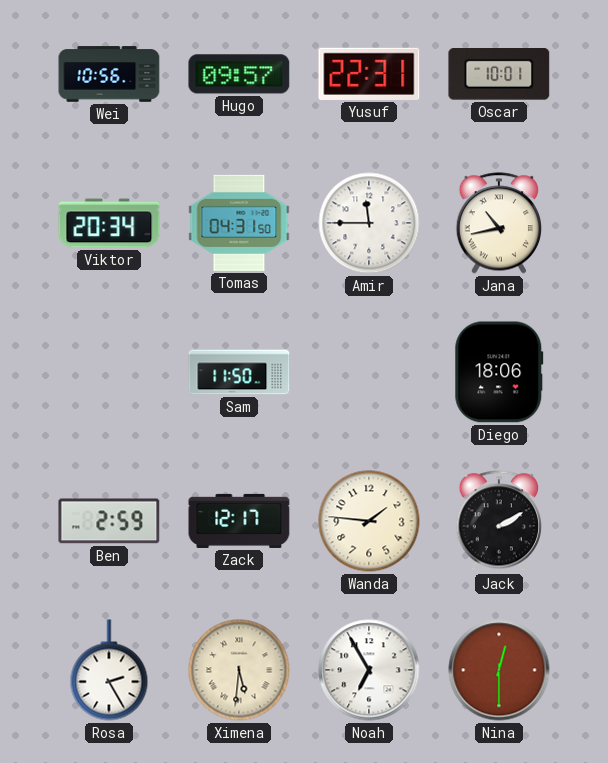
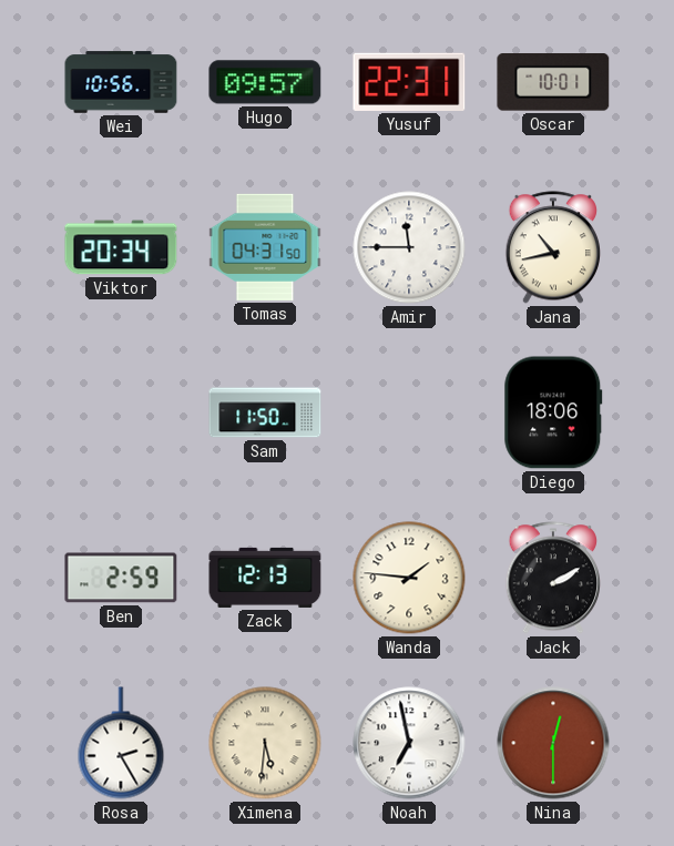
Zack: 12:17 -> 12:13 (265, 578)
Noah: 6:55 -> 6:58 (409, 743)
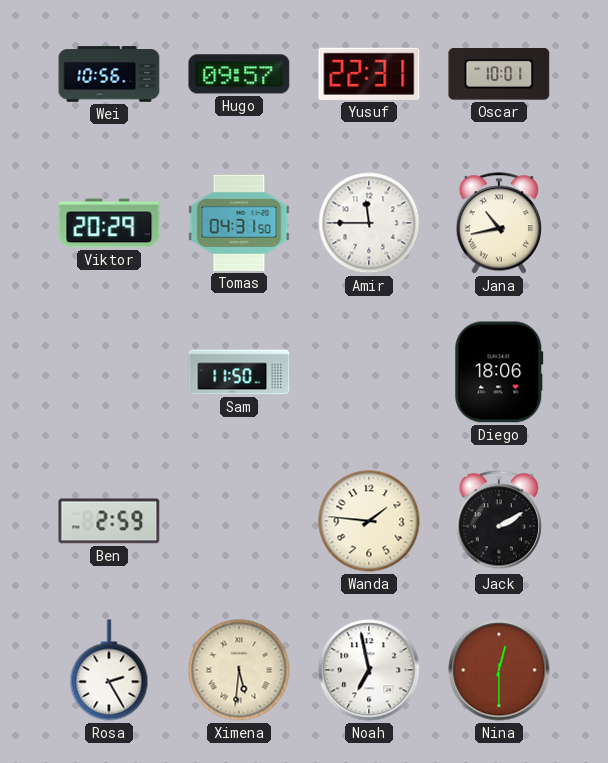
Viktor: 20:34 -> 20:29 (109, 223)
Zack: 12:13 -> none (265, 578)
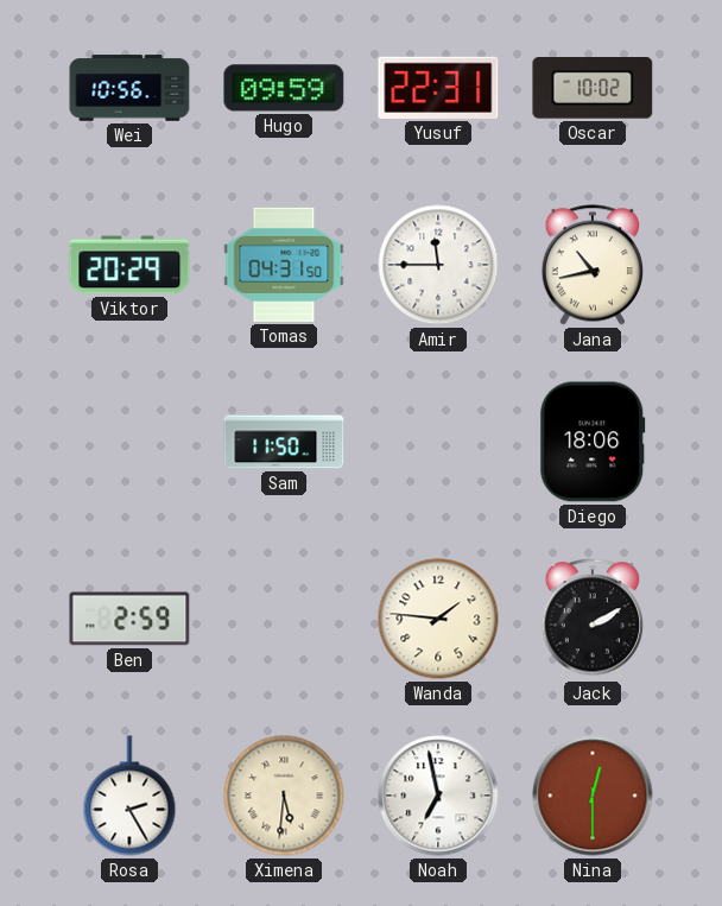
Hugo: 09:57 -> 09:59 (284, 88)
Oscar: 10:01 -> 10:02 (593, 89)
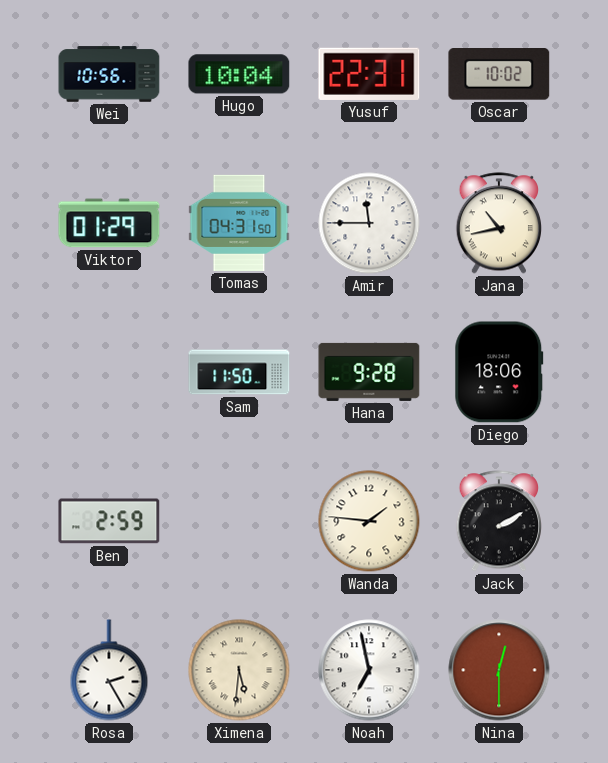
Hugo: 09:59 -> 10:04 (239, 74)
Viktor: 20:29 -> 01:29 (109, 223)
Hana: none -> 9:28 (369, 372)
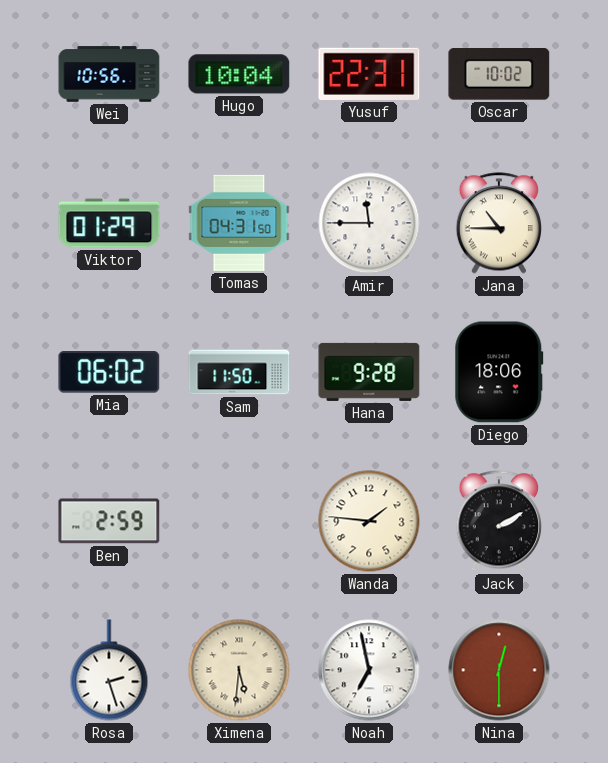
Jana: 10:43 -> 10:45 (498, 223)
Mia: none -> 06:02 (109, 372)
Rosa: 2:25 -> 2:27 (109, 670)
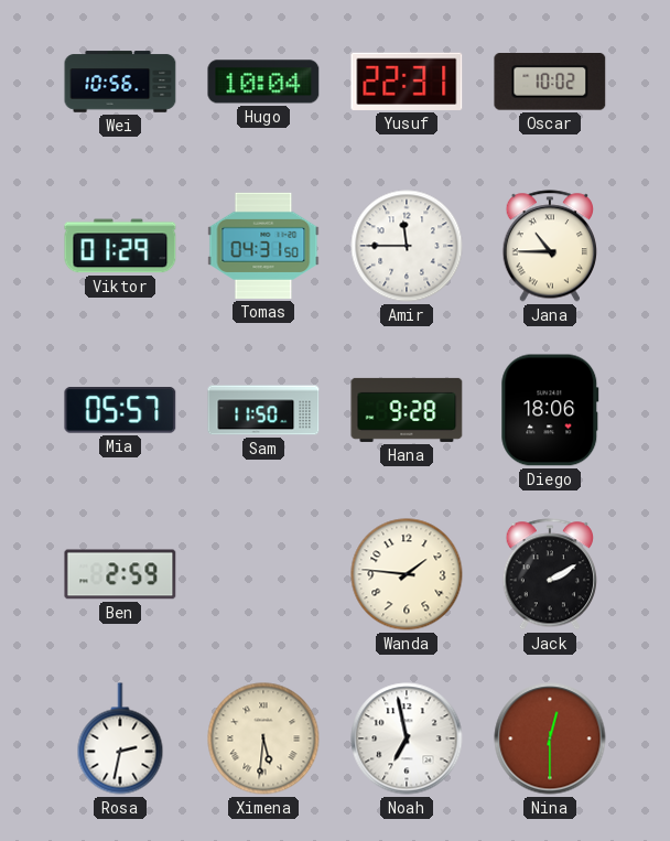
Mia: 06:02 -> 05:57 (120, 410)
Rosa: 2:27 -> 2:32 (120, 738)
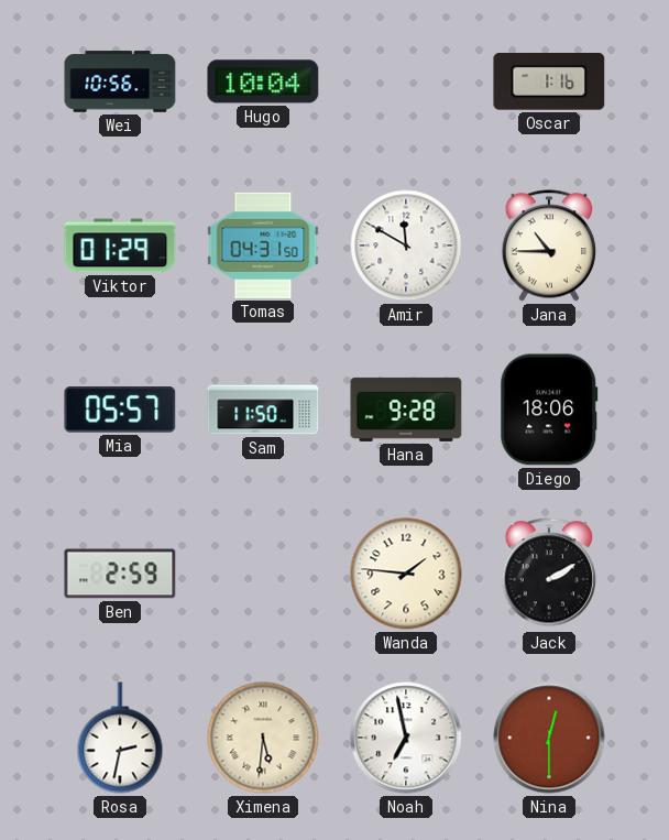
Yusuf: 22:31 -> none (407, 82)
Oscar: 10:02 -> 1:16 (549, 83)
Amir: 11:45 -> 11:50 (406, 246)
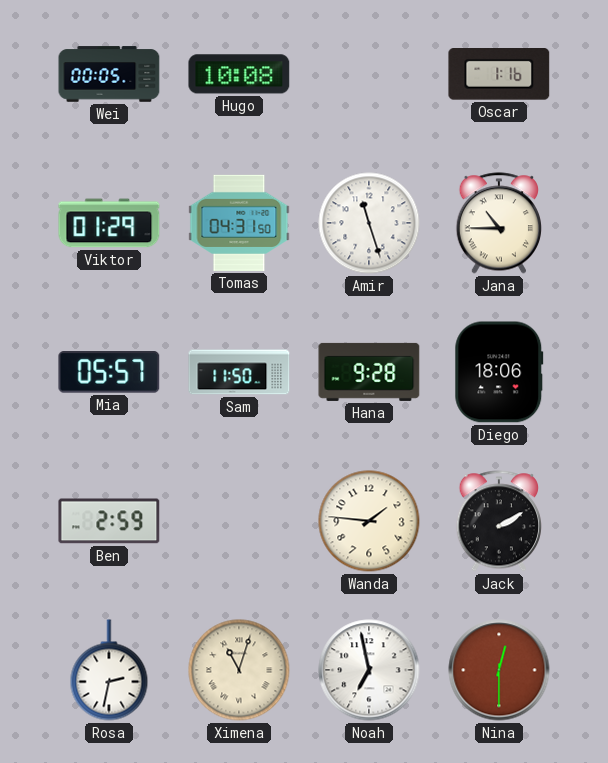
Wei: 10:56 -> 00:05 (109, 74)
Hugo: 10:04 -> 10:08 (239, 74)
Amir: 11:50 -> 11:27 (369, 223)
Ximena: 5:31 -> 11:03 (239, 670)
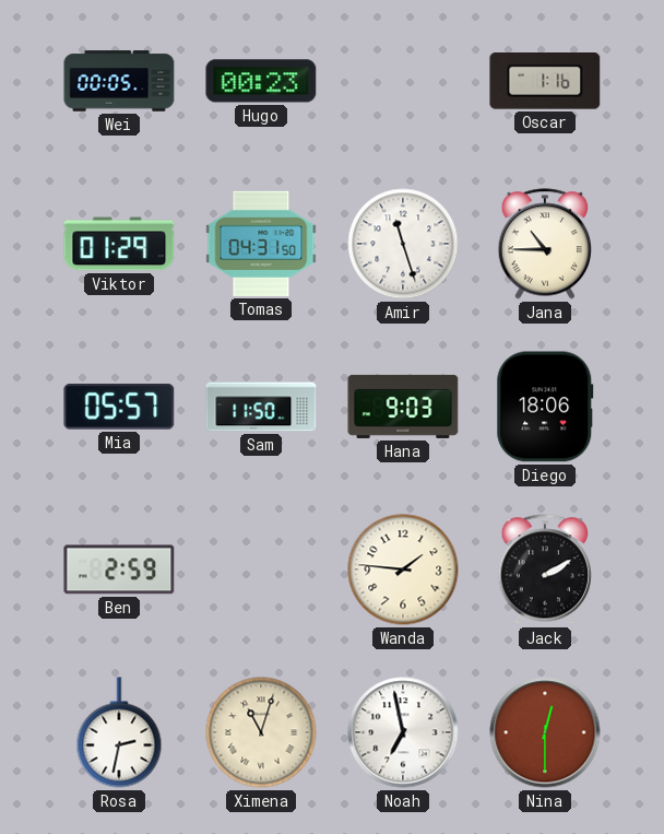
Hugo: 10:08 -> 00:23 (261, 81)
Hana: 9:28 -> 9:03 (403, 407)
